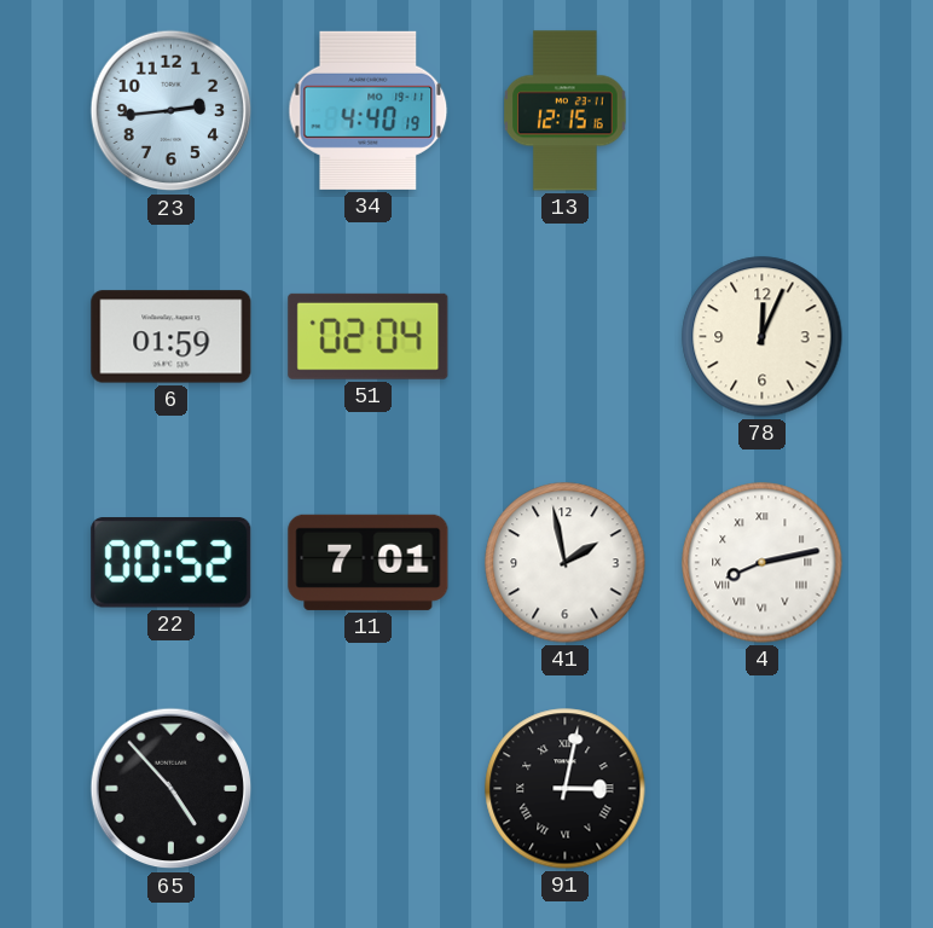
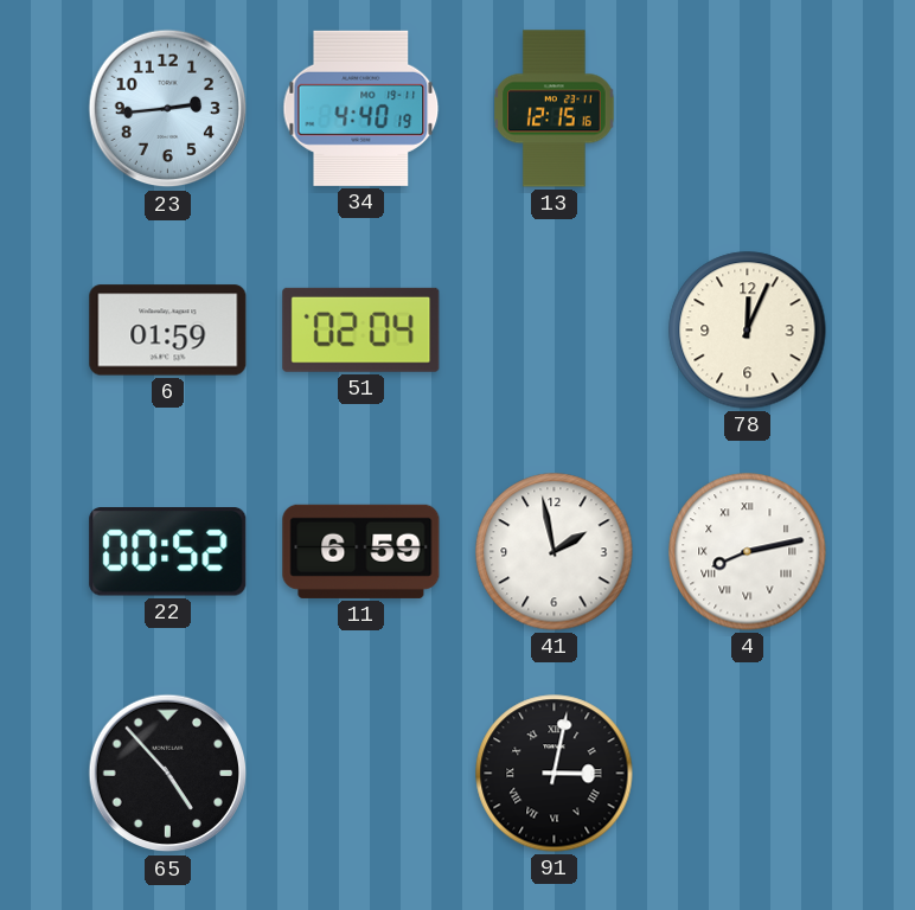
11: 7:01 -> 6:59 (361, 551)
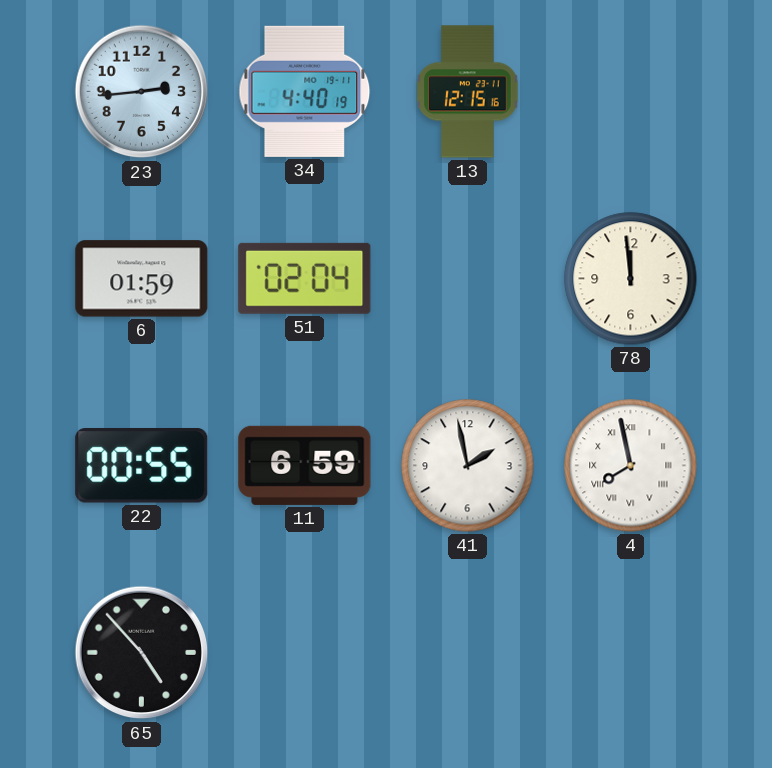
78: 12:04 -> 11:59 (631, 279)
22: 00:52 -> 00:55 (142, 466)
4: 8:13 -> 7:58 (631, 466)
91: 3:02 -> none (555, 774)
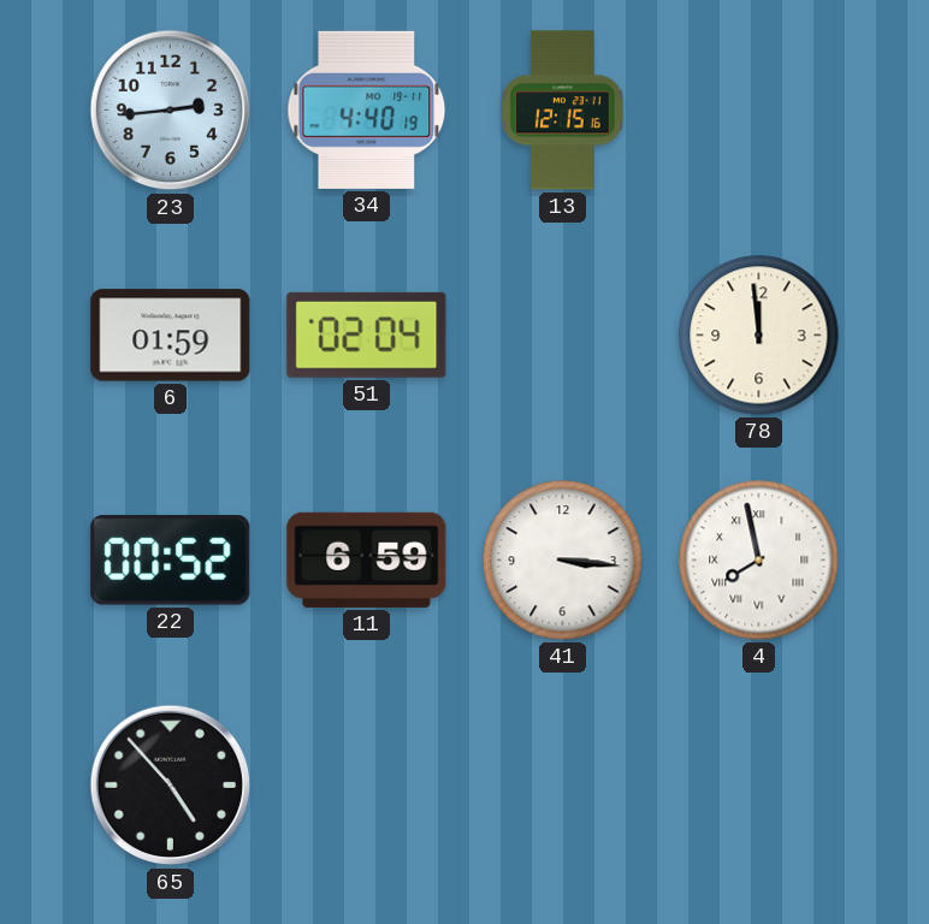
22: 00:55 -> 00:52 (171, 561)
41: 1:58 -> 3:16 (563, 561)
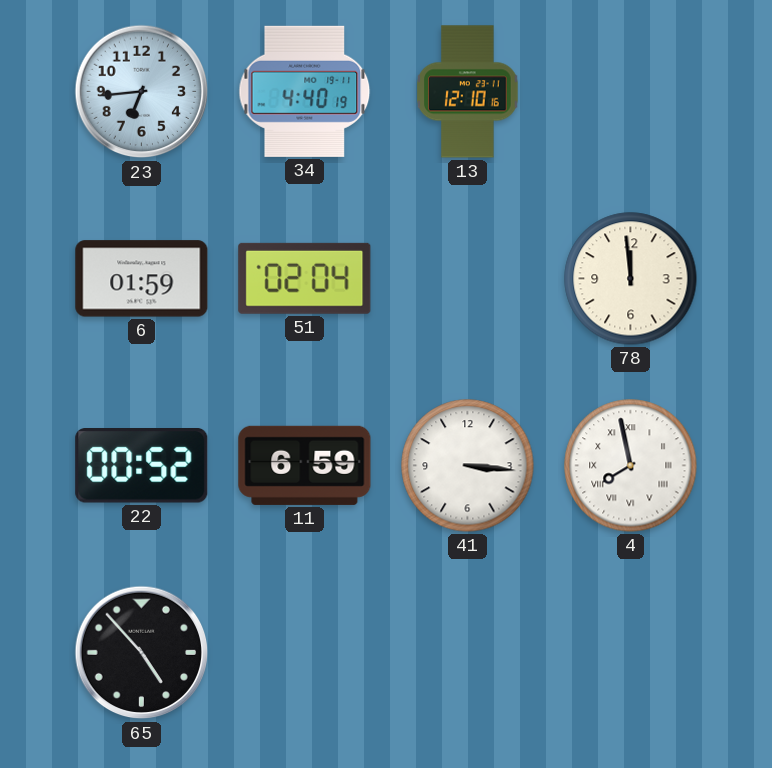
23: 2:44 -> 6:44 (142, 92)
13: 12:15 -> 12:10 (468, 92)
